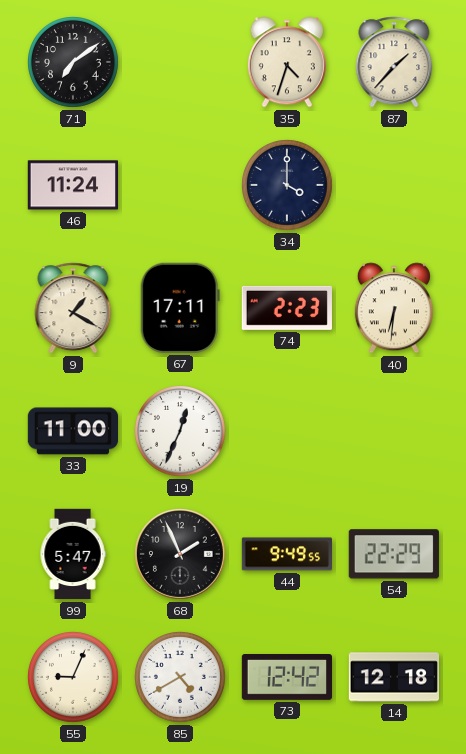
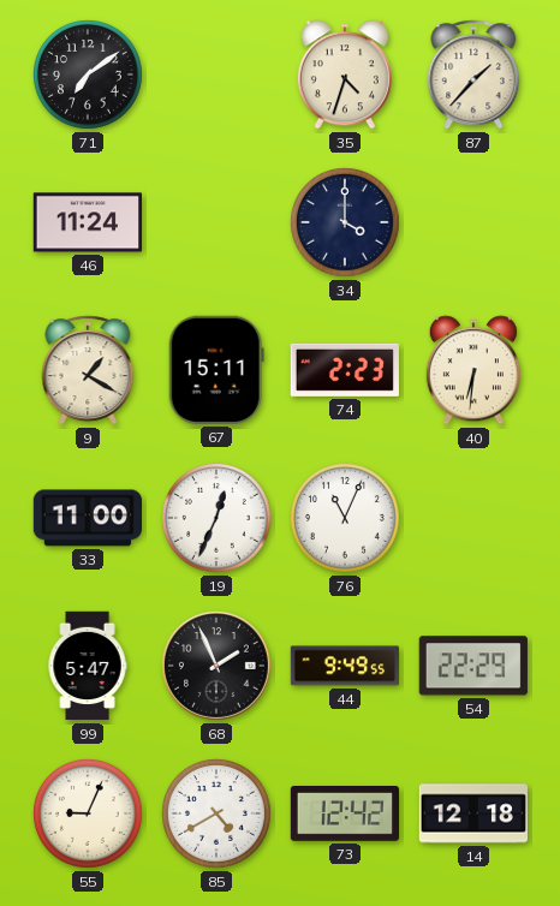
67: 17:11 -> 15:11 (216, 370)
76: none -> 11:04 (346, 519)
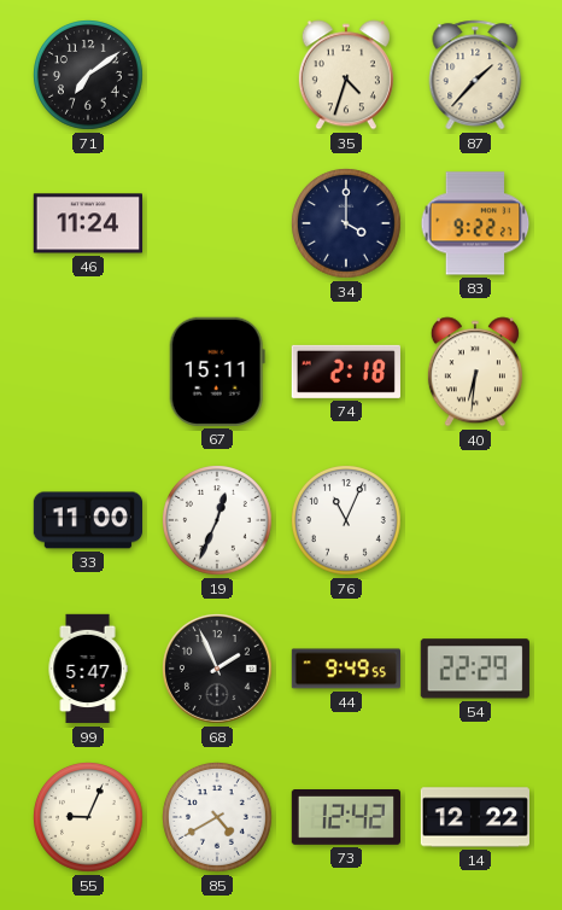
83: none -> 9:22 (475, 223)
9: 1:20 -> none (88, 370)
74: 2:23 -> 2:18 (346, 372)
14: 12:18 -> 12:22 (474, 817)
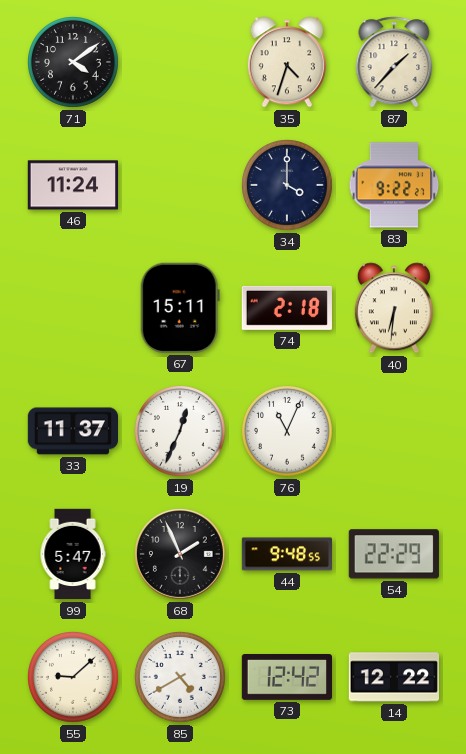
71: 7:09 -> 4:09 (74, 63)
33: 11:00 -> 11:37 (72, 431)
44: 9:49 -> 9:48 (286, 554)
55: 9:04 -> 9:08 (74, 678)
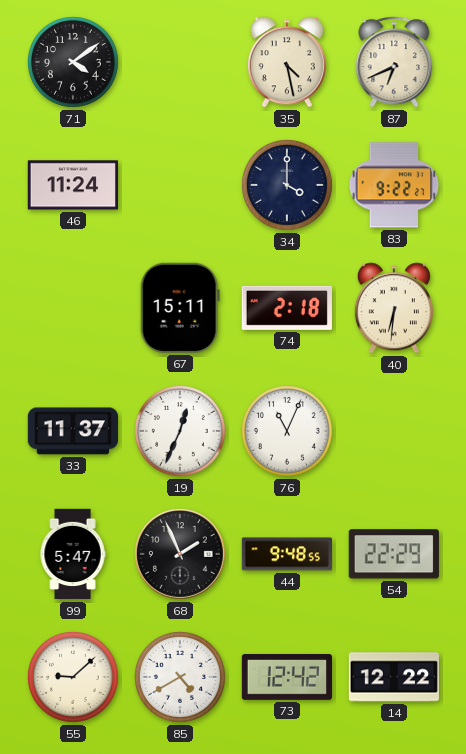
35: 4:33 -> 4:28 (287, 62)
87: 1:37 -> 6:41 (394, 62)
